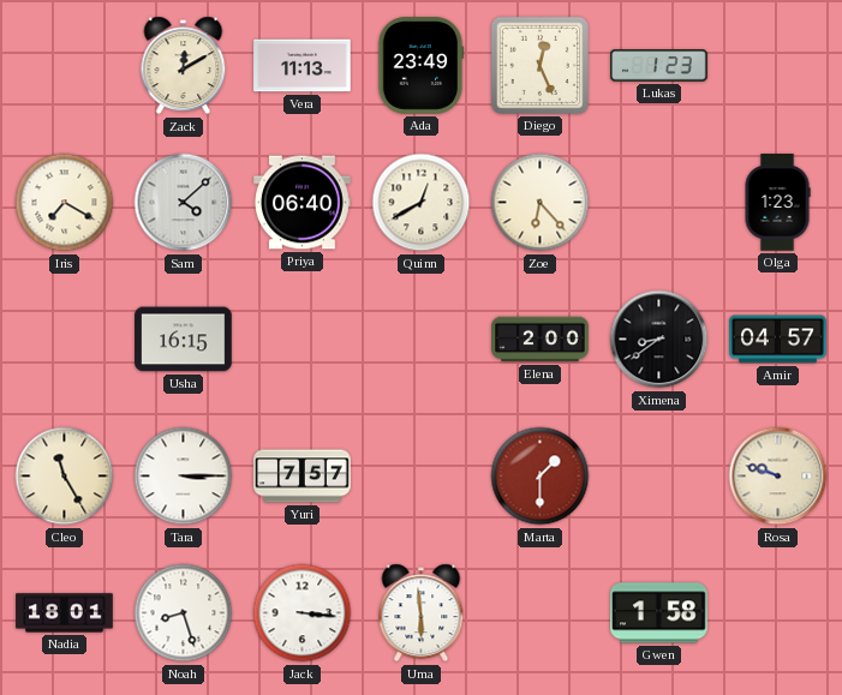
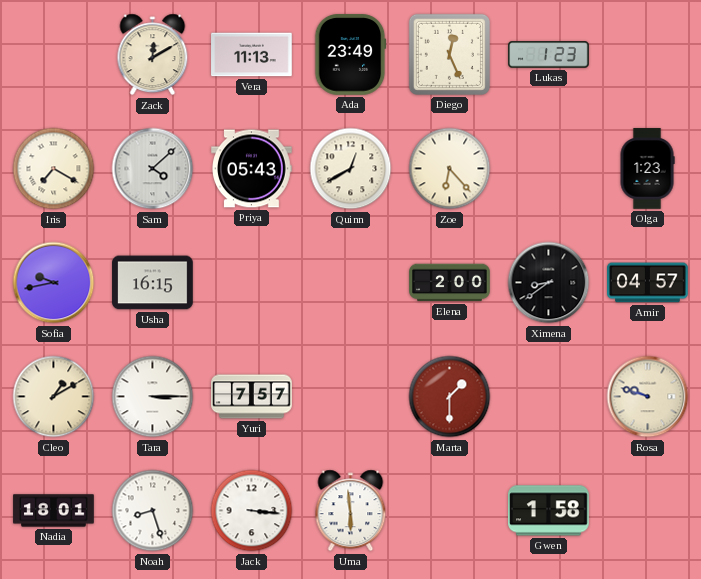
Priya: 06:40 -> 05:43 (252, 169)
Sofia: none -> 9:43 (54, 283)
Cleo: 11:25 -> 1:10 (54, 397)
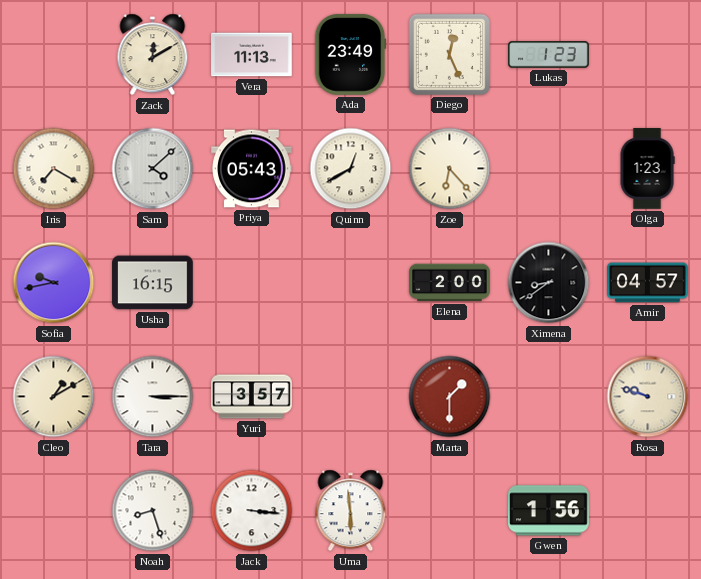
Yuri: 7:57 -> 3:57 (252, 397)
Nadia: 18:01 -> none (54, 511)
Gwen: 1:58 -> 1:56 (549, 511)
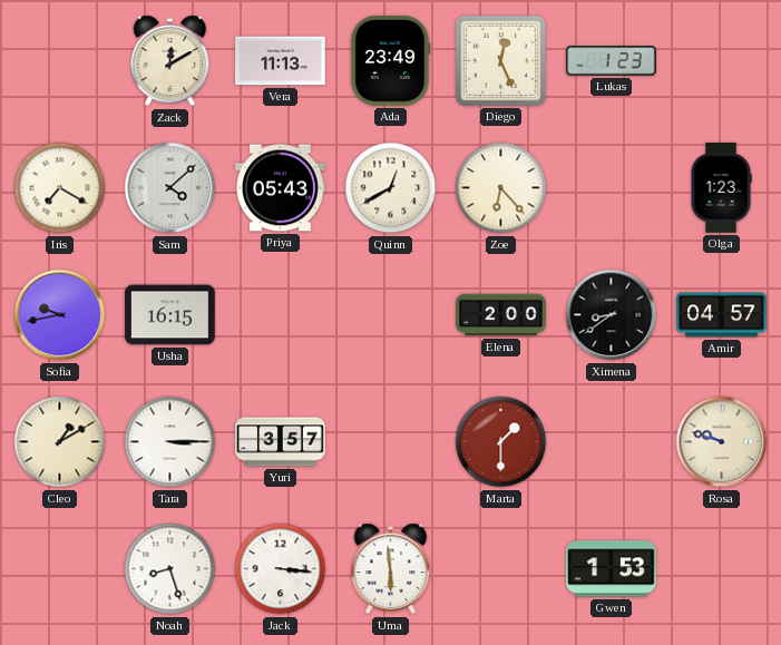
Gwen: 1:56 -> 1:53 (612, 569)
